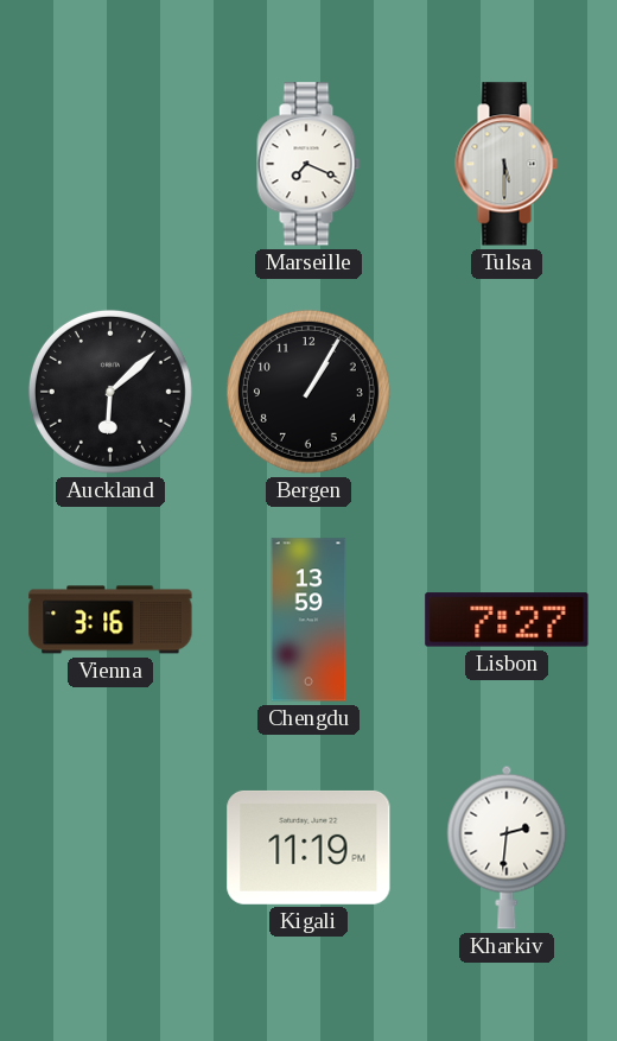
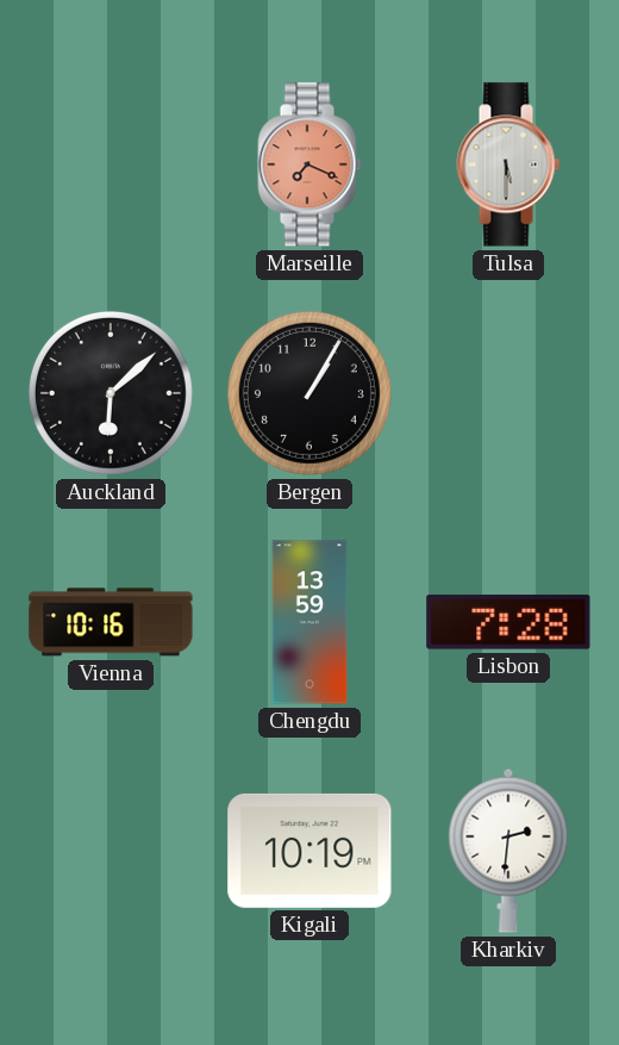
Marseille dial: white -> salmon (309, 164)
Vienna: 3:16 -> 10:16 (111, 622)
Lisbon: 7:27 -> 7:28 (508, 622)
Kigali: 11:19 -> 10:19 (309, 851)
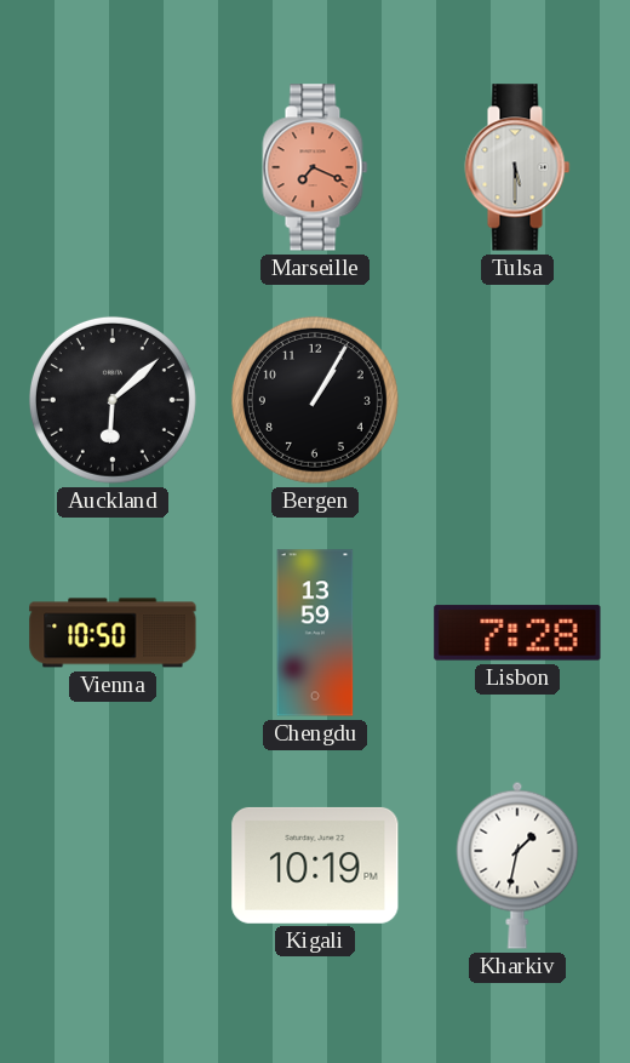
Vienna: 10:16 -> 10:50 (113, 633)
Kharkiv: 2:31 -> 1:32 (517, 865)
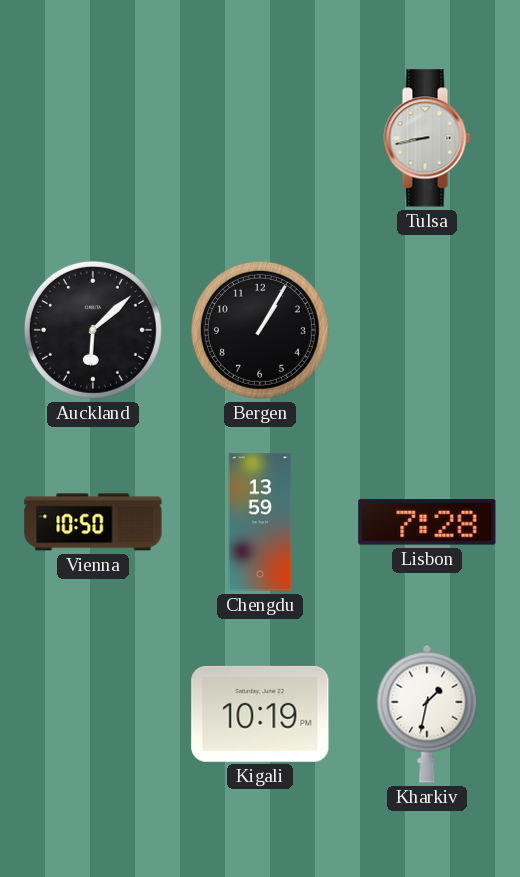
Marseille: 7:19 -> none (315, 167)
Tulsa: 5:30 -> 8:43 (427, 138)
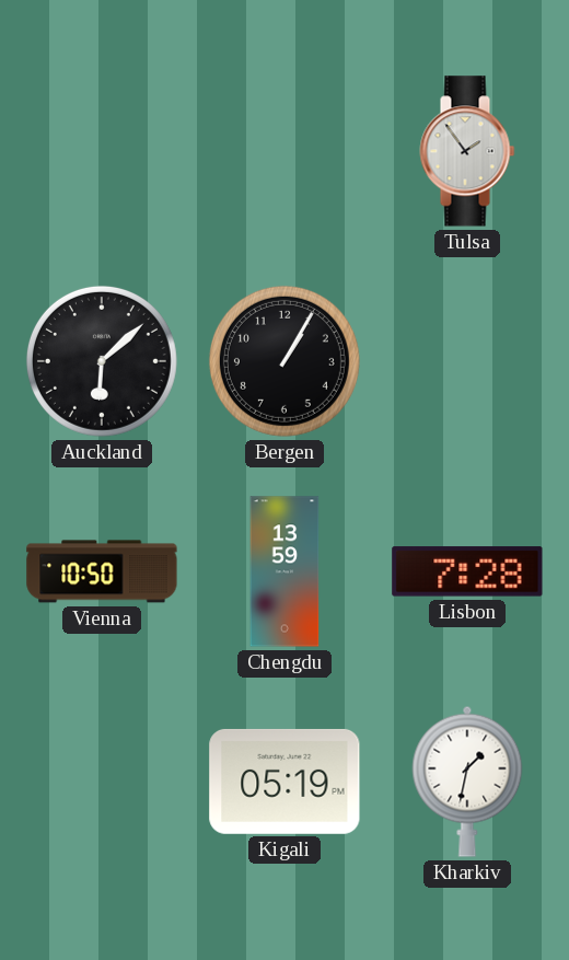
Tulsa: 8:43 -> 1:54 (467, 151)
Kigali: 10:19 -> 05:19 (284, 782)
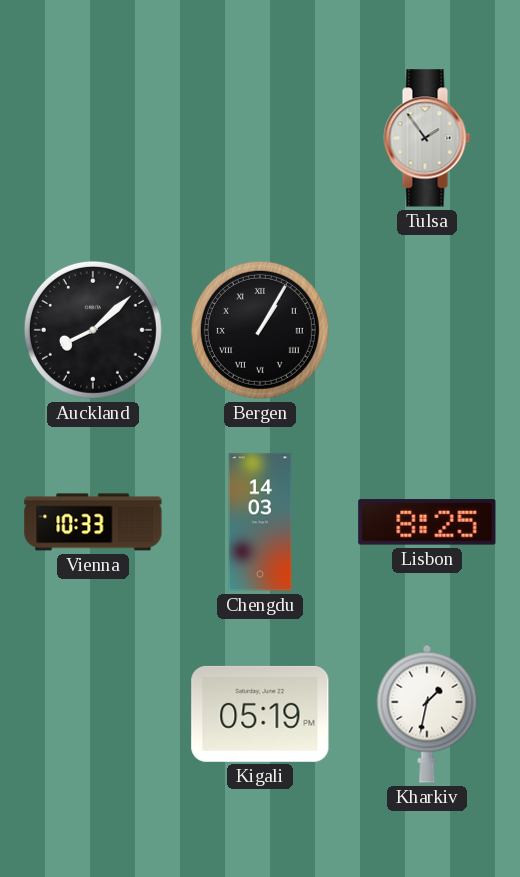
Auckland: 6:08 -> 8:08 (93, 330)
Bergen numerals: Arabic -> Roman (260, 330)
Vienna: 10:50 -> 10:33 (93, 522)
Chengdu: 13:59 -> 14:03 (260, 522)
Lisbon: 7:28 -> 8:25 (427, 522)
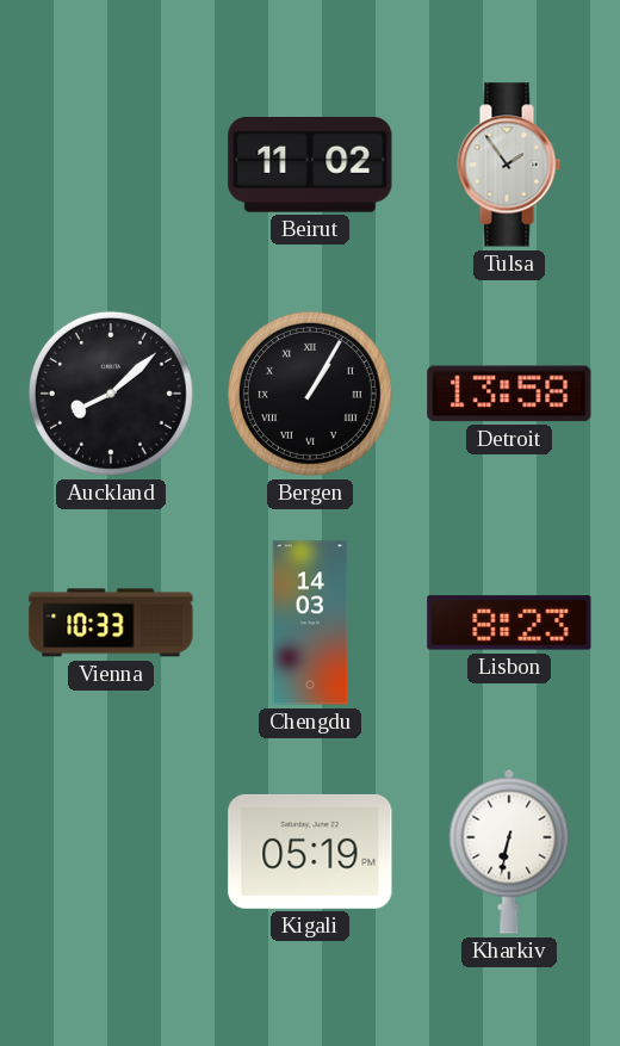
Beirut: none -> 11:02 (310, 165)
Detroit: none -> 13:58 (509, 394)
Lisbon: 8:25 -> 8:23 (509, 623)
Kharkiv: 1:32 -> 6:32 (509, 852)
